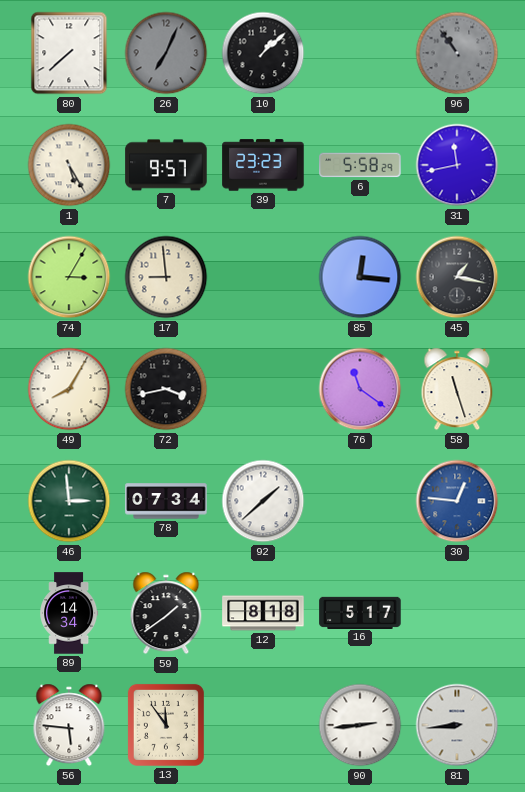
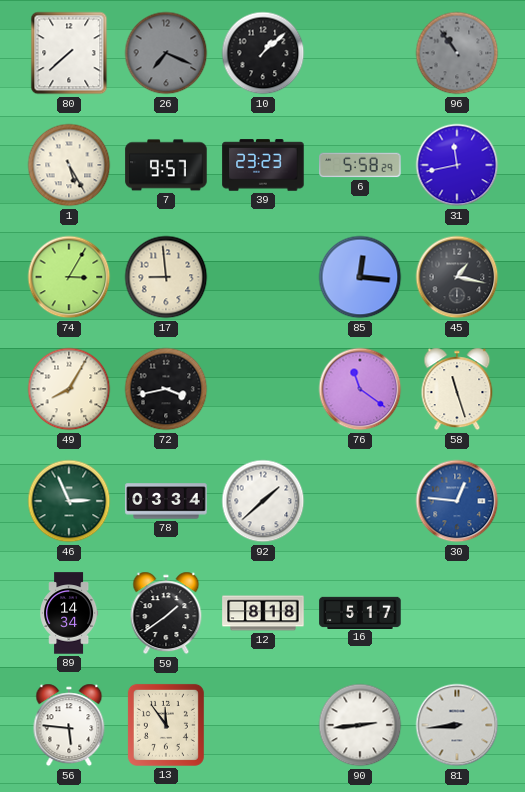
26: 7:04 -> 7:19 (166, 53)
46: 2:59 -> 2:56 (69, 501)
78: 07:34 -> 03:34 (166, 501)
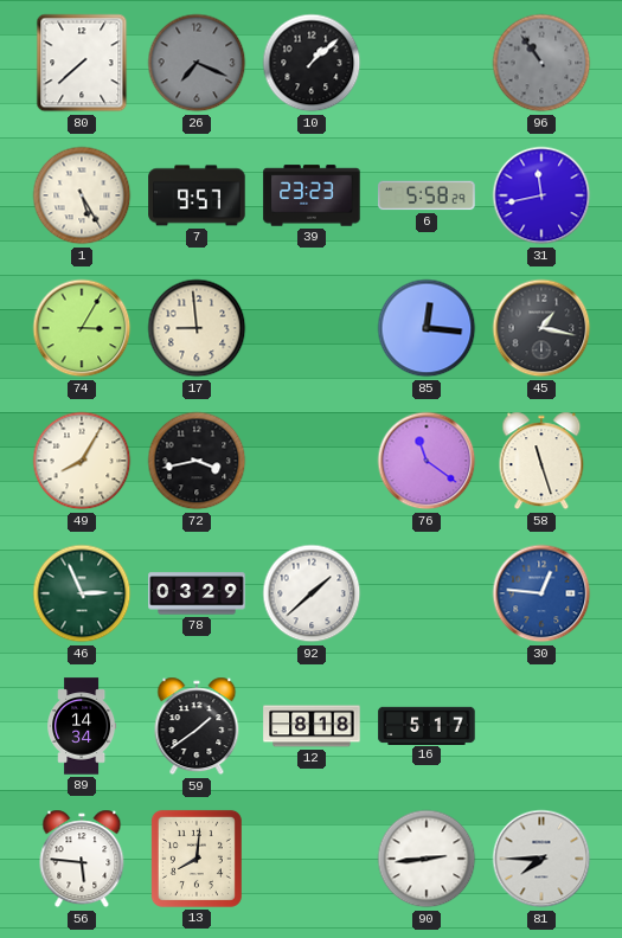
78: 03:34 -> 03:29 (197, 593)
13: 11:54 -> 8:01 (197, 859)
81: 8:44 -> 7:45 (541, 859)
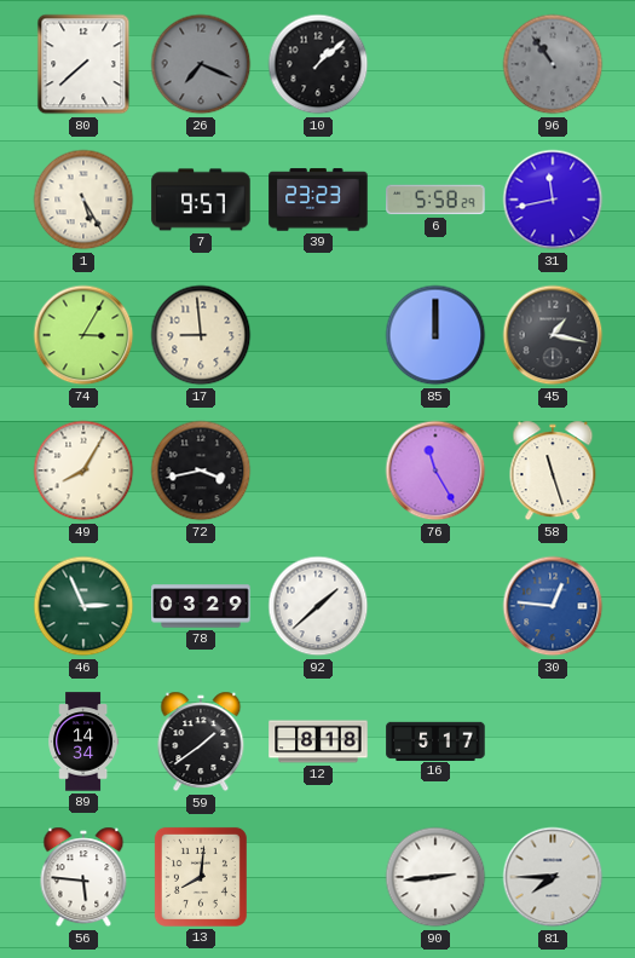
85: 12:16 -> 12:00 (435, 335)
76: 11:21 -> 11:25 (435, 471)
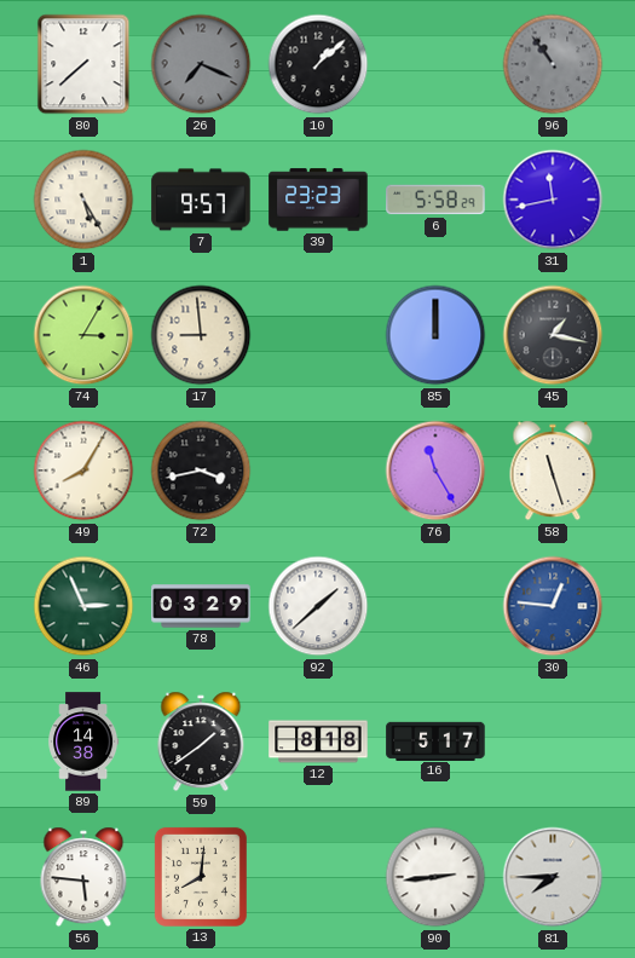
89: 14:34 -> 14:38 (83, 741)
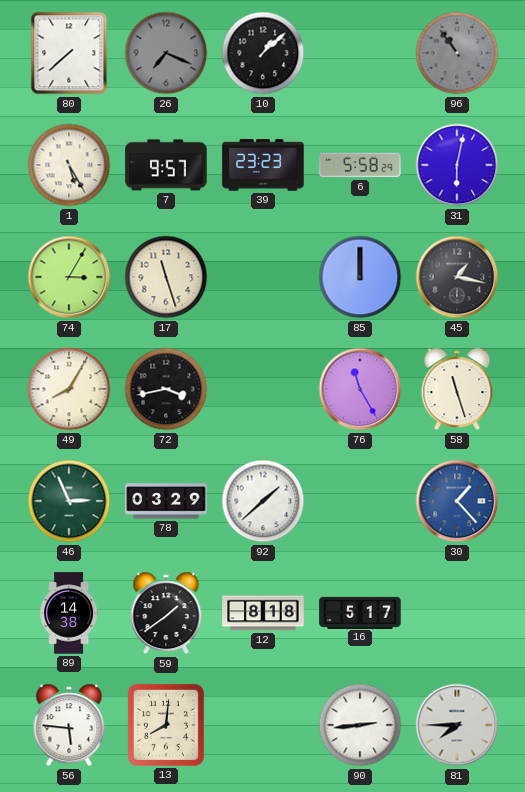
31: 11:43 -> 6:02 (457, 165)
17: 8:59 -> 11:27 (166, 277)
30: 12:46 -> 1:23 (457, 501)
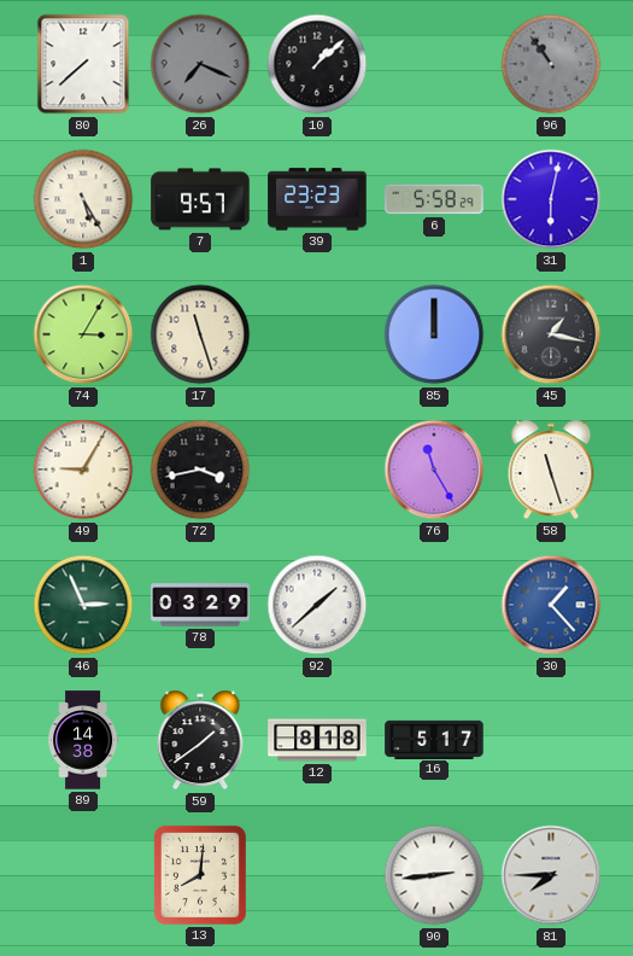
49: 8:05 -> 9:05 (83, 470)
56: 5:46 -> none (69, 725)
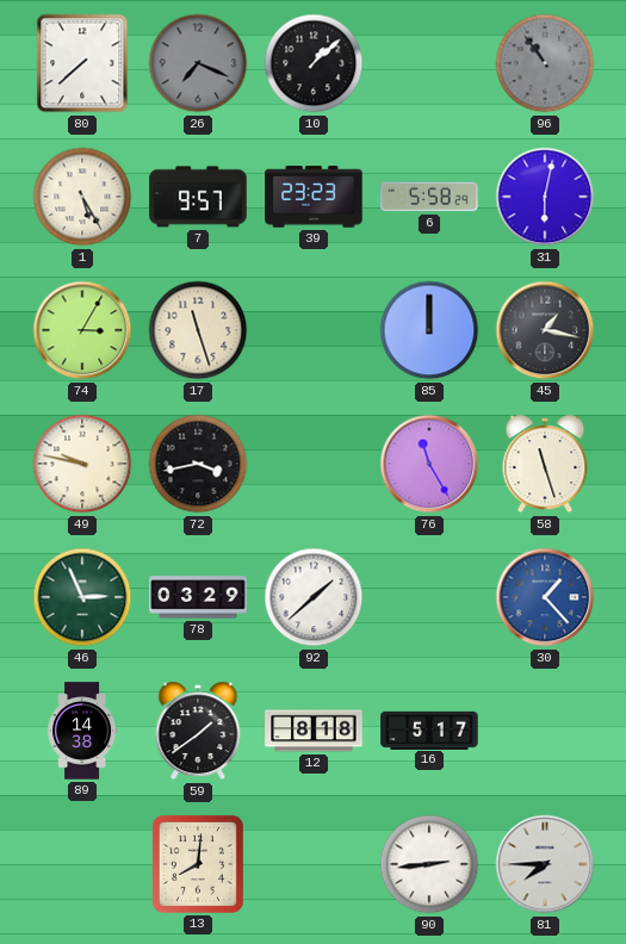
49: 9:05 -> 9:47 (82, 464)
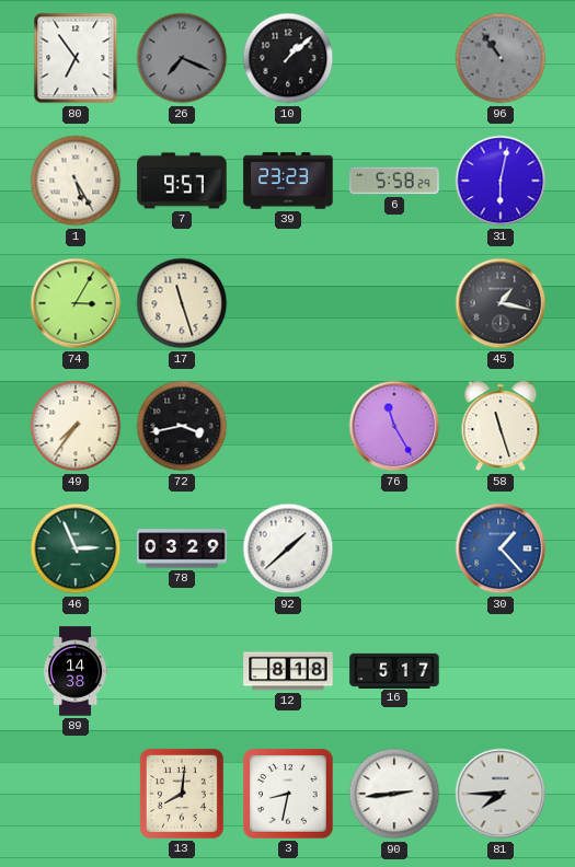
80: 7:38 -> 6:54 (76, 58)
85: 12:00 -> none (429, 330)
49: 9:47 -> 7:36 (76, 426)
59: 1:39 -> none (198, 731)
3: none -> 8:32 (288, 794)
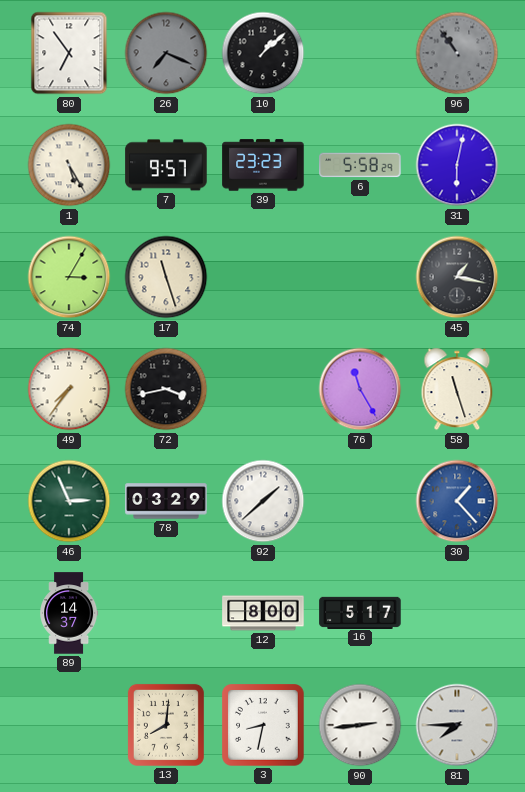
89: 14:38 -> 14:37 (69, 613)
12: 8:18 -> 8:00 (263, 613)
